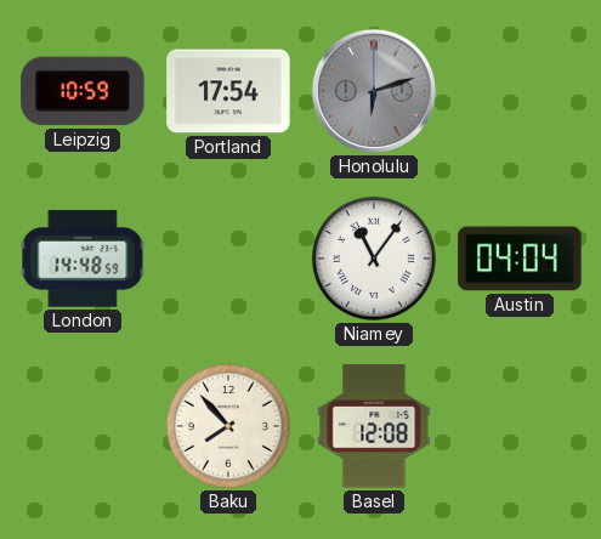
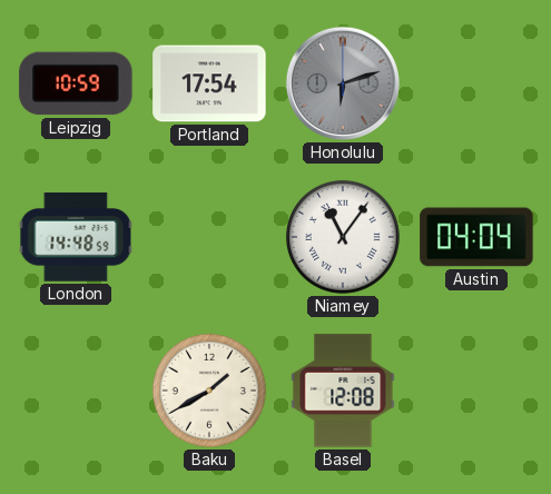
Baku: 7:53 -> 1:40 (209, 391)
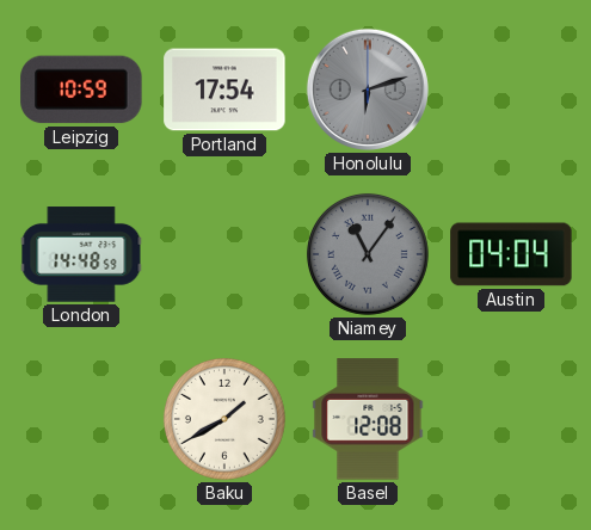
Niamey dial: white -> grey (368, 254)
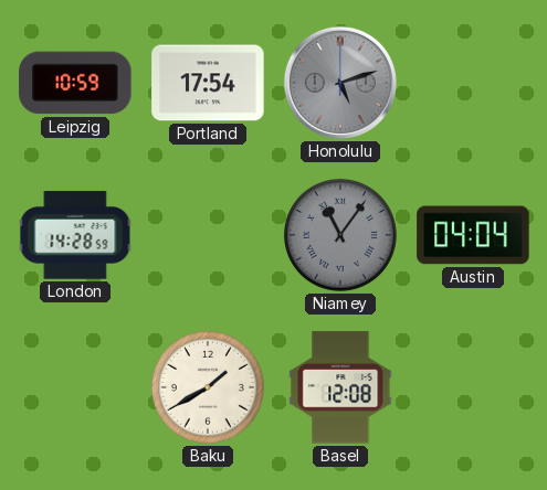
Honolulu: 6:12 -> 5:12 (340, 83)
London: 14:48 -> 14:28 (75, 235)
